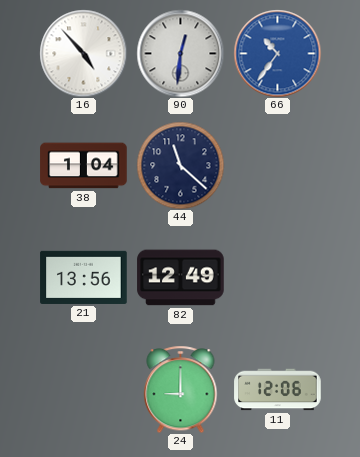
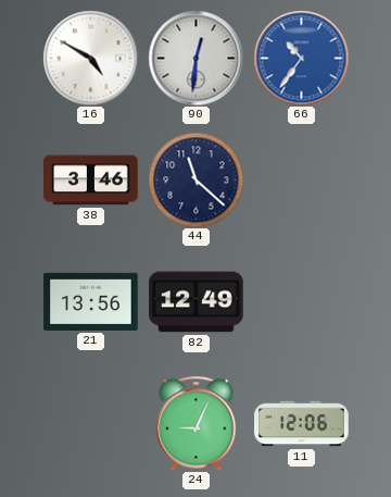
16: 4:53 -> 4:50 (90, 58)
38: 1:04 -> 3:46 (91, 181)
24: 9:00 -> 9:04 (197, 423)
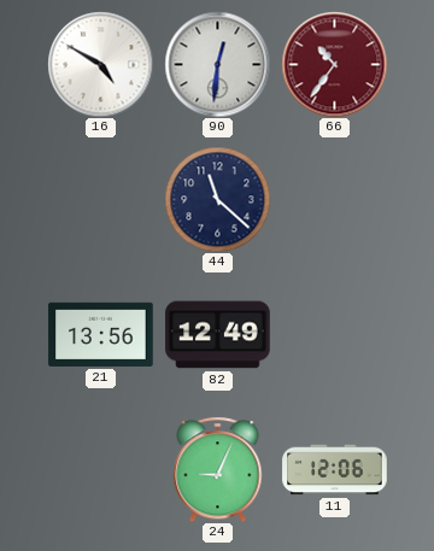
66 dial: blue -> burgundy (334, 64)
38: 3:46 -> none (91, 181)
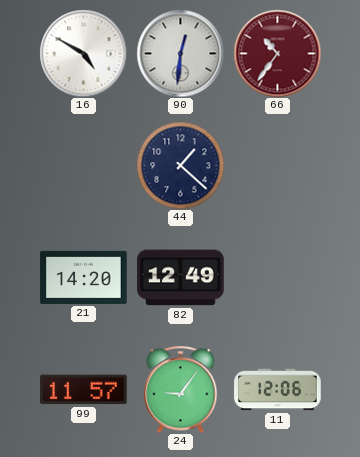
44: 11:22 -> 1:22 (180, 165)
21: 13:56 -> 14:20 (84, 277)
99: none -> 11:57 (84, 390)
24: 9:04 -> 9:06 (181, 389)
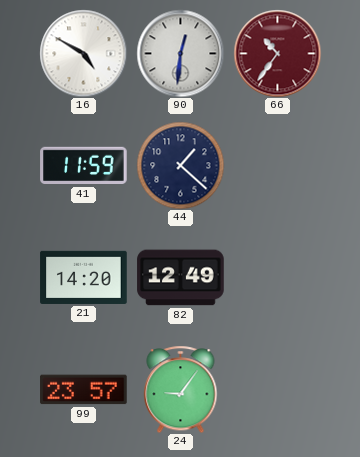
41: none -> 11:59 (84, 166)
99: 11:57 -> 23:57 (84, 390)
11: 12:06 -> none (278, 390)
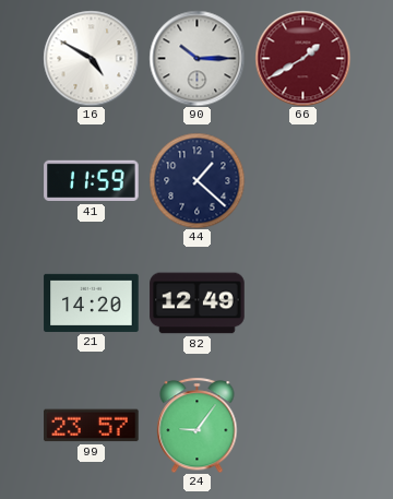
90: 12:31 -> 10:15 (196, 58)
66: 10:36 -> 1:40 (302, 58)
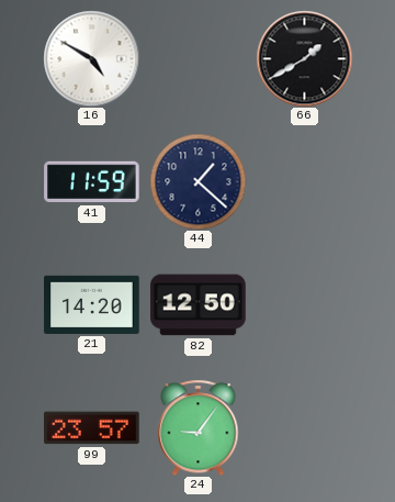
90: 10:15 -> none (196, 58)
66 dial: burgundy -> black (304, 58)
82: 12:49 -> 12:50 (199, 305)
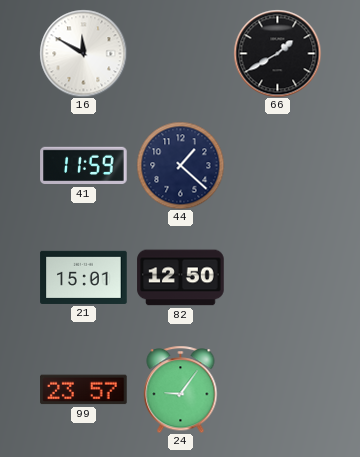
16: 4:50 -> 11:50 (83, 53)
21: 14:20 -> 15:01 (84, 277)
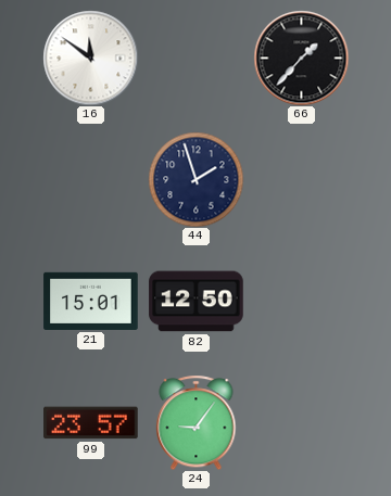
16: 11:50 -> 11:51 (90, 58)
66: 1:40 -> 1:37 (301, 58)
41: 11:59 -> none (84, 166)
44: 1:22 -> 1:57 (195, 179)
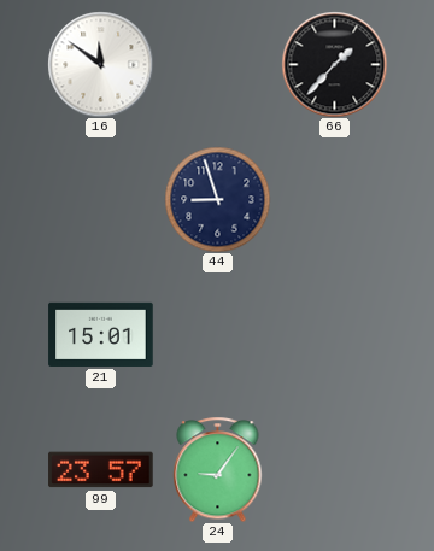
44: 1:57 -> 8:57 (217, 199)
82: 12:50 -> none (197, 302)
